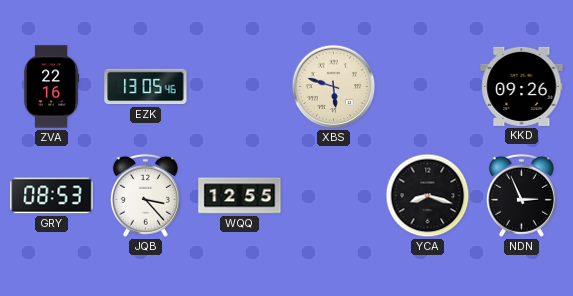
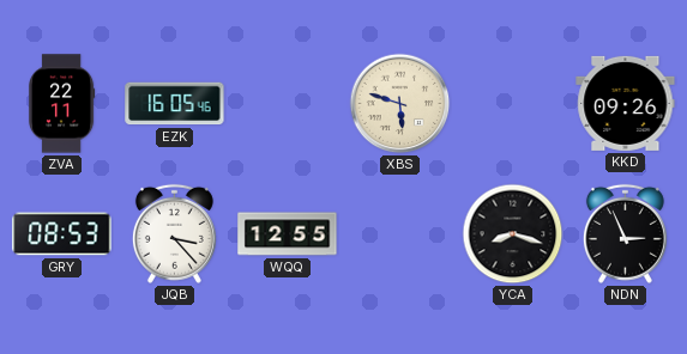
ZVA: 22:16 -> 22:11 (62, 104)
EZK: 13:05 -> 16:05 (175, 104)
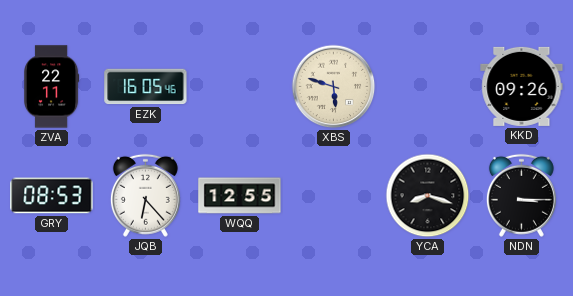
JQB: 3:23 -> 6:23 (145, 195)
NDN: 2:56 -> 3:15 (521, 195)
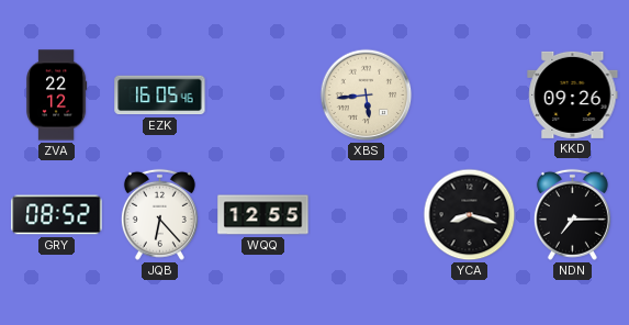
ZVA: 22:11 -> 22:12 (57, 96)
XBS: 5:48 -> 5:44 (367, 96)
GRY: 08:53 -> 08:52 (57, 215)
NDN: 3:15 -> 7:15 (572, 214)
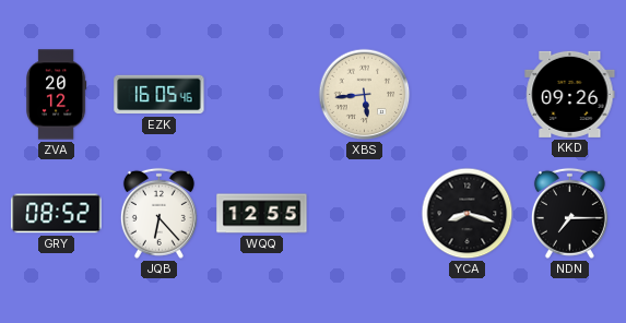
ZVA: 22:12 -> 20:12 (57, 95)
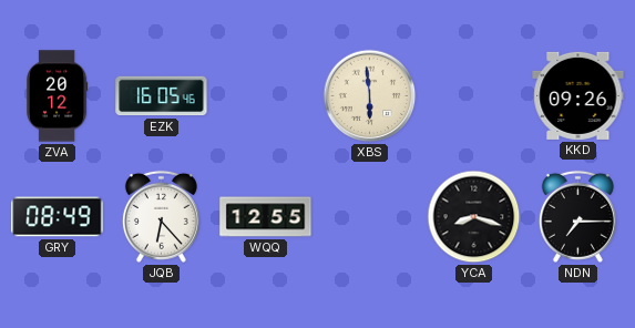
XBS: 5:44 -> 5:59 (370, 96)
GRY: 08:52 -> 08:49 (58, 217)
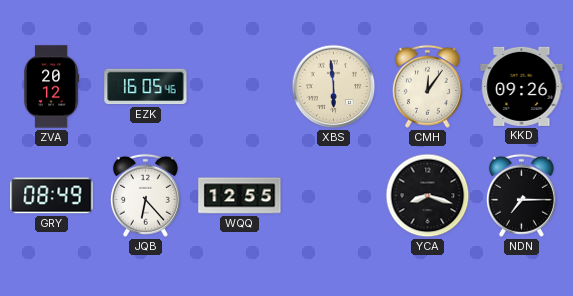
CMH: none -> 12:06 (427, 86)
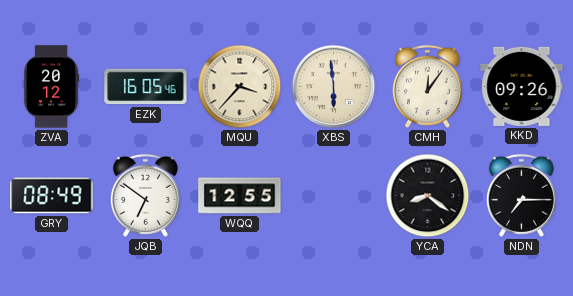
MQU: none -> 3:37 (240, 87)
JQB: 6:23 -> 6:51 (145, 195)
YCA: 8:18 -> 8:21 (428, 196)
